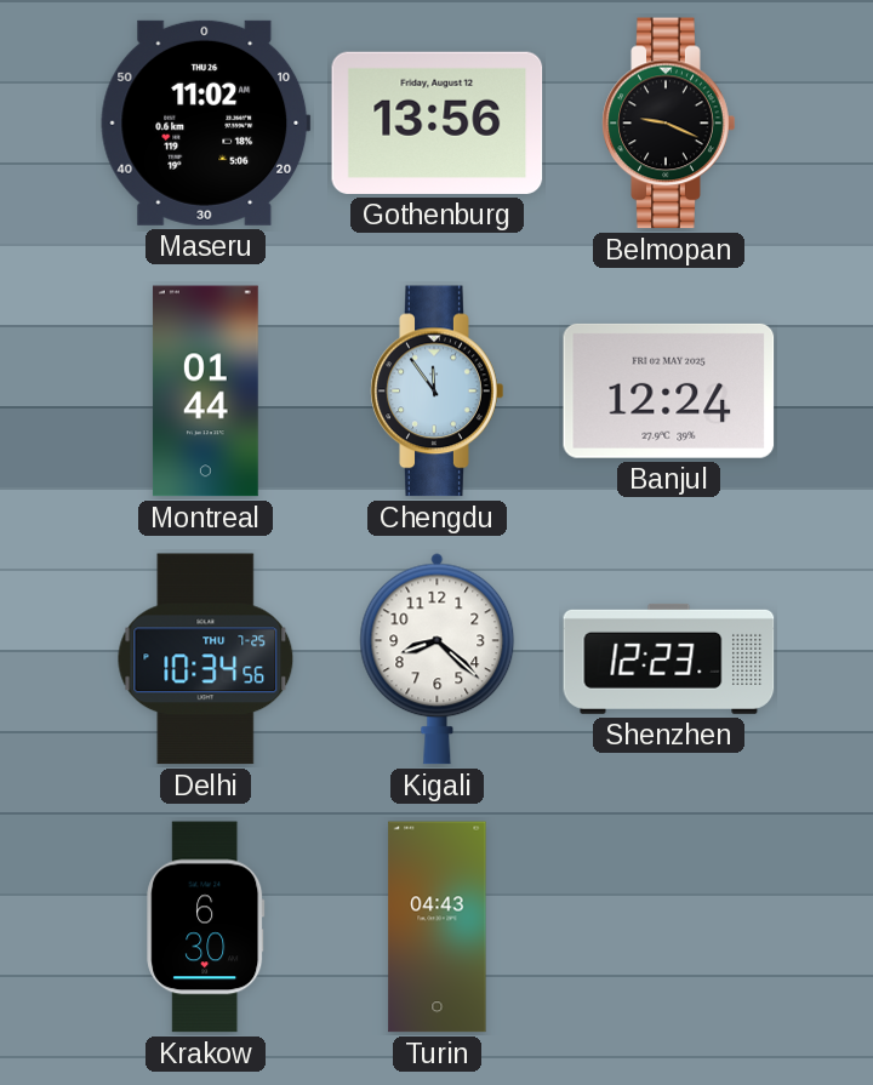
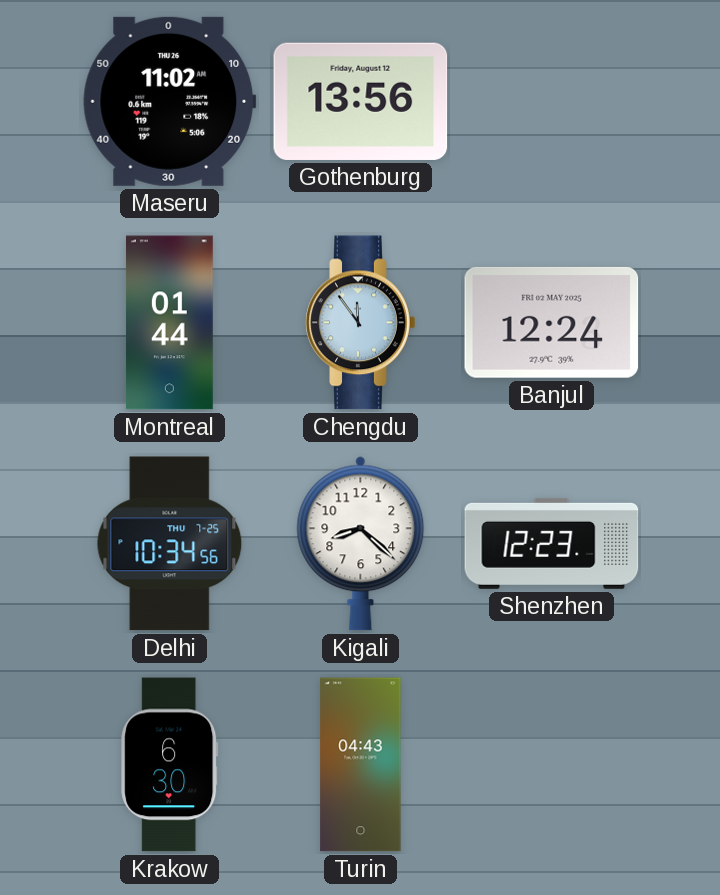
Belmopan: 9:19 -> none (669, 124)
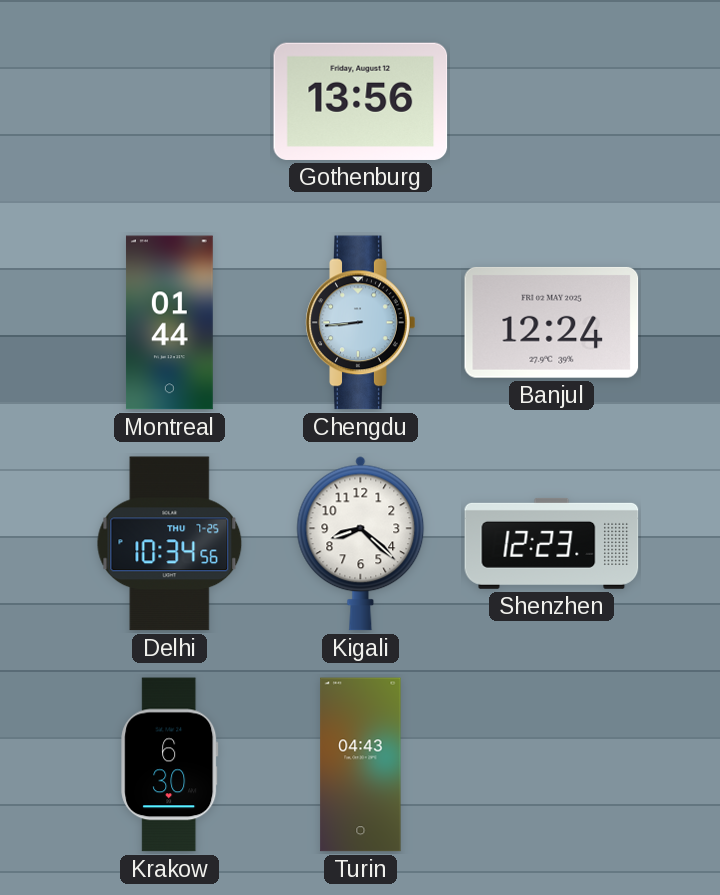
Maseru: 11:02 -> none (170, 101)
Chengdu: 11:54 -> 8:44 (361, 323)
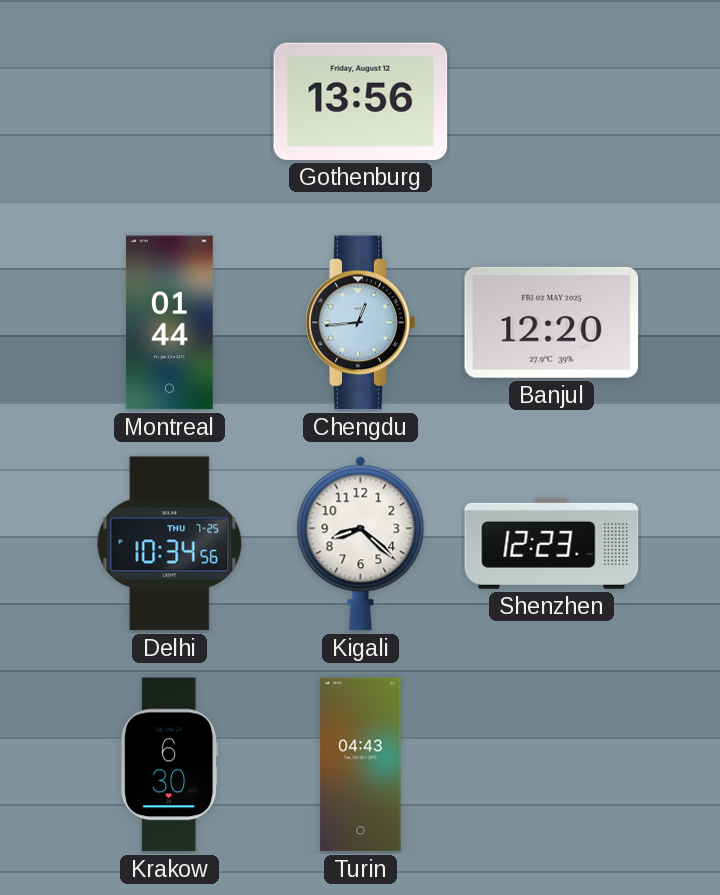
Chengdu: 8:44 -> 12:44 (361, 323)
Banjul: 12:24 -> 12:20 (552, 322)
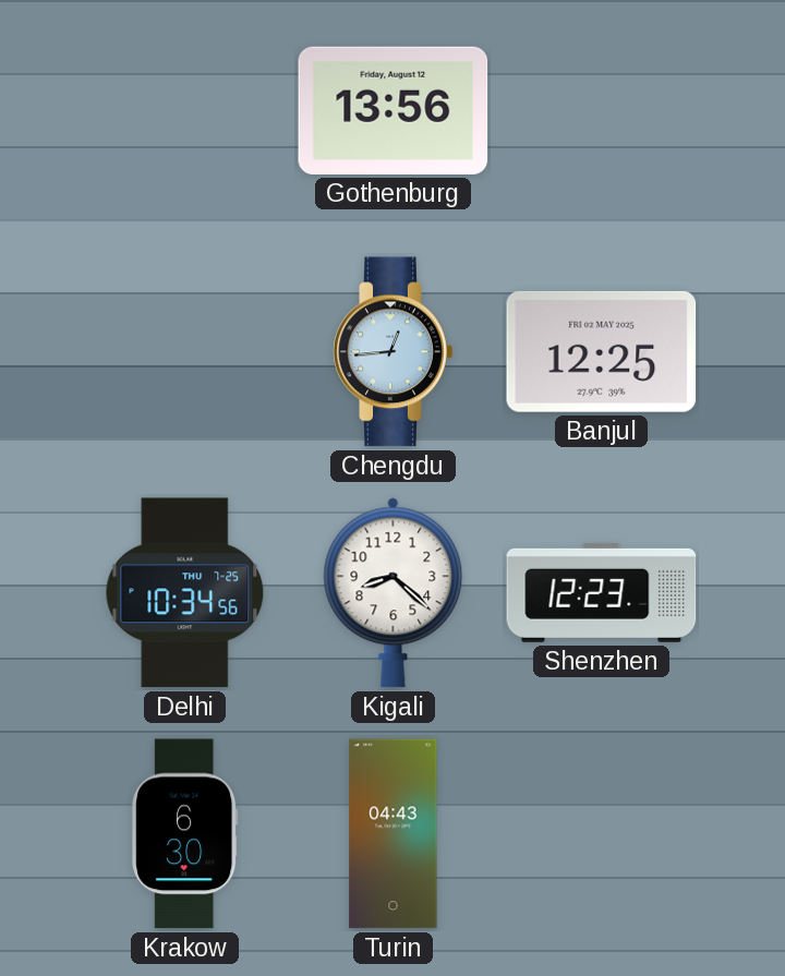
Montreal: 01:44 -> none (169, 323)
Banjul: 12:20 -> 12:25 (602, 351)
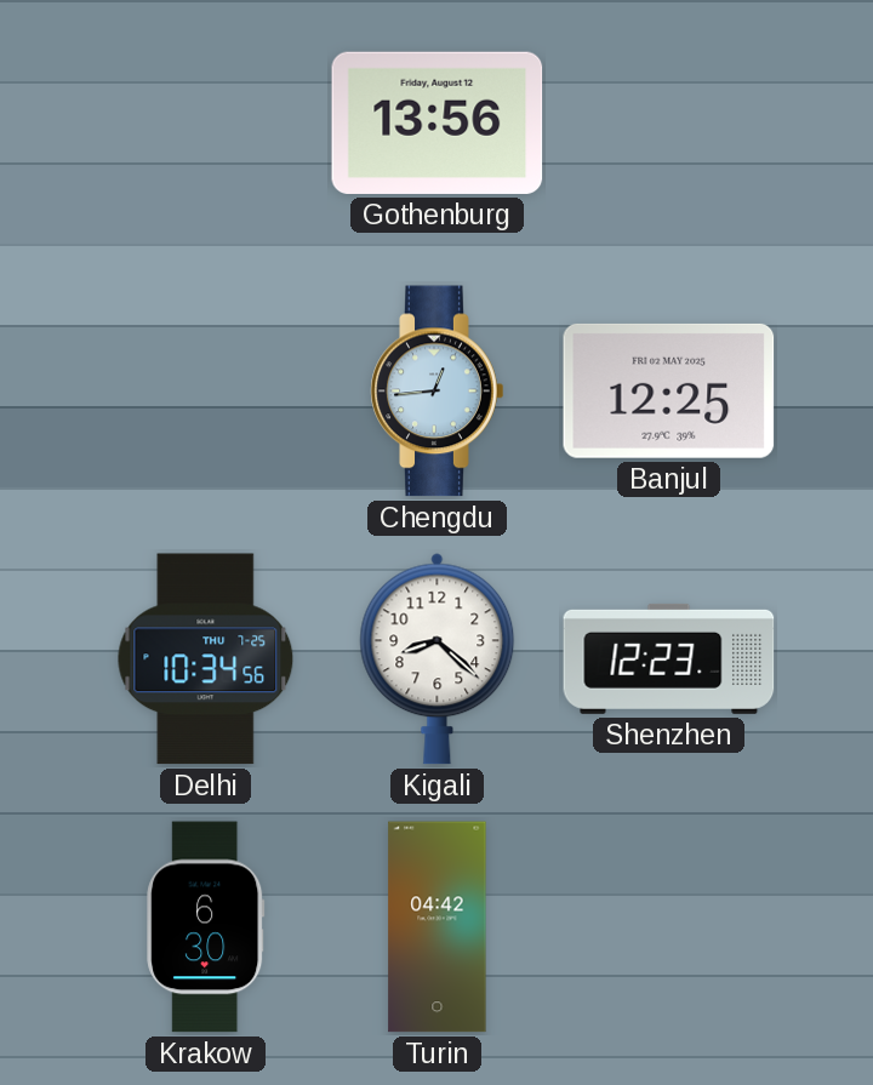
Turin: 04:43 -> 04:42 (438, 927)
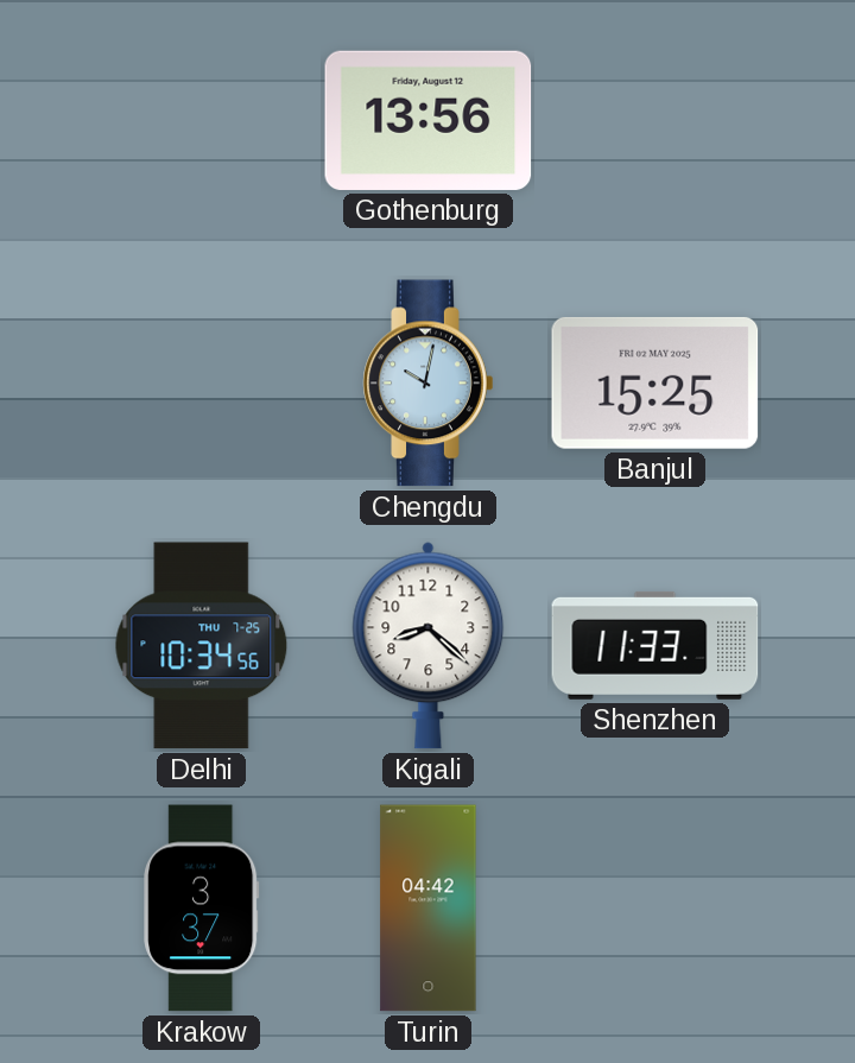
Chengdu: 12:44 -> 10:02 (429, 384)
Banjul: 12:25 -> 15:25 (655, 382)
Shenzhen: 12:23 -> 11:33 (655, 645)
Krakow: 6:30 -> 3:37 (202, 909)
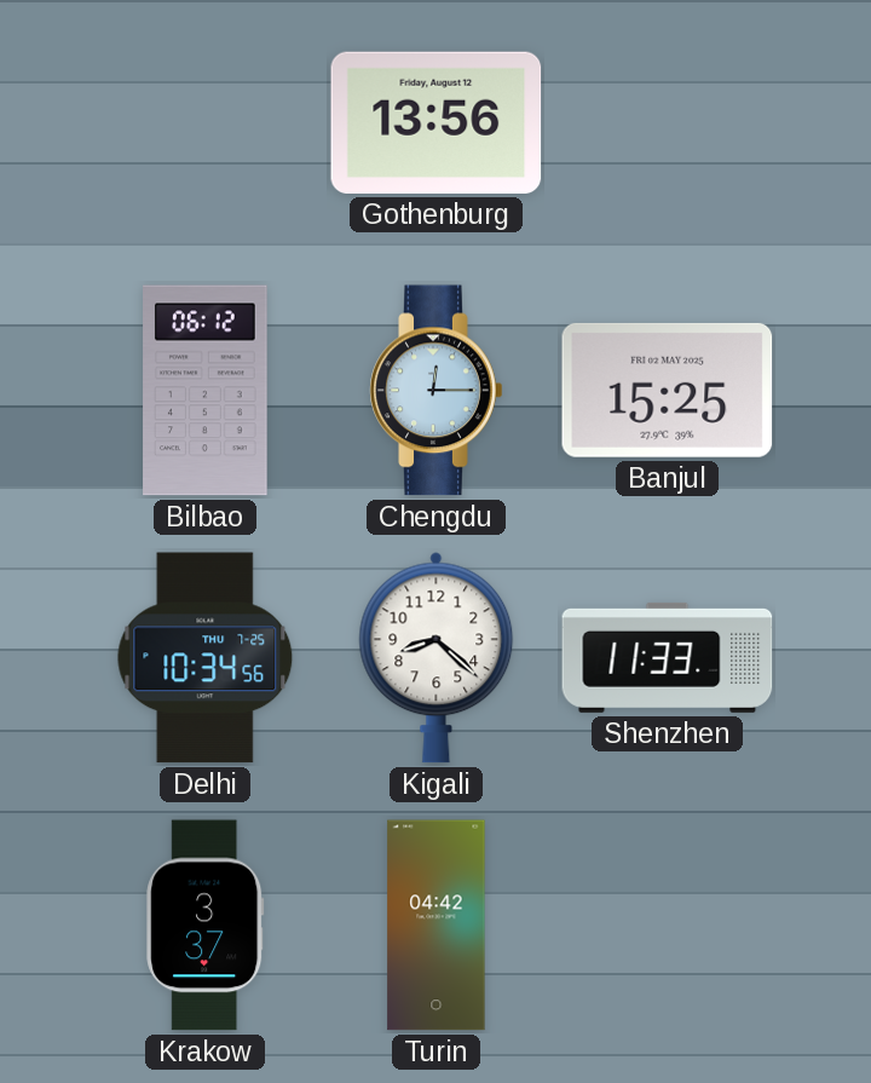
Bilbao: none -> 06:12 (206, 391)
Chengdu: 10:02 -> 12:15 (437, 391)
